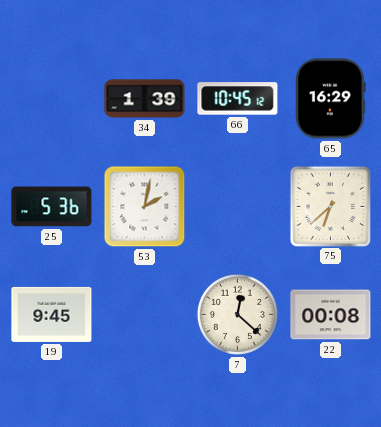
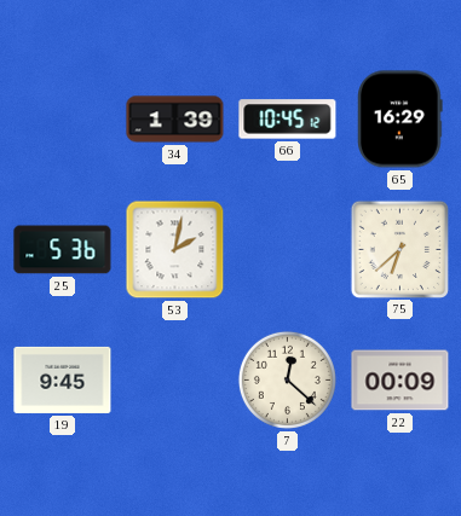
22: 00:08 -> 00:09 (401, 381)
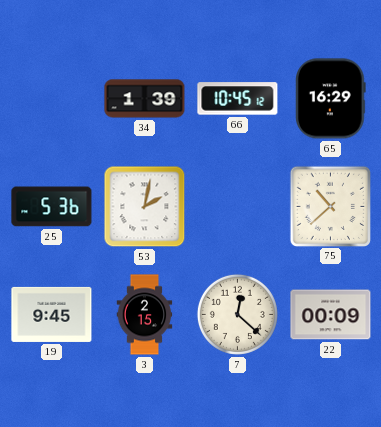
75: 6:38 -> 10:38 (330, 206)
3: none -> 2:15 (145, 315)
